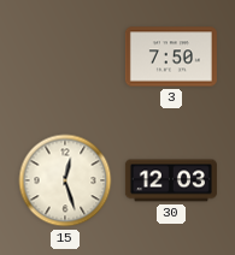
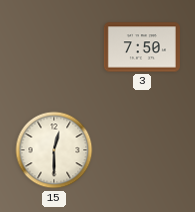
15: 12:27 -> 12:30 (54, 150)
30: 12:03 -> none (171, 180)
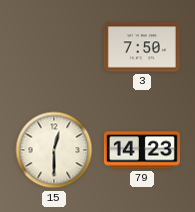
79: none -> 14:23 (142, 150)
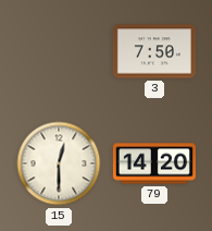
79: 14:23 -> 14:20 (154, 163)
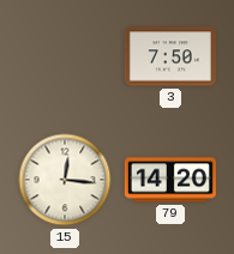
15: 12:30 -> 12:16 (65, 180)
